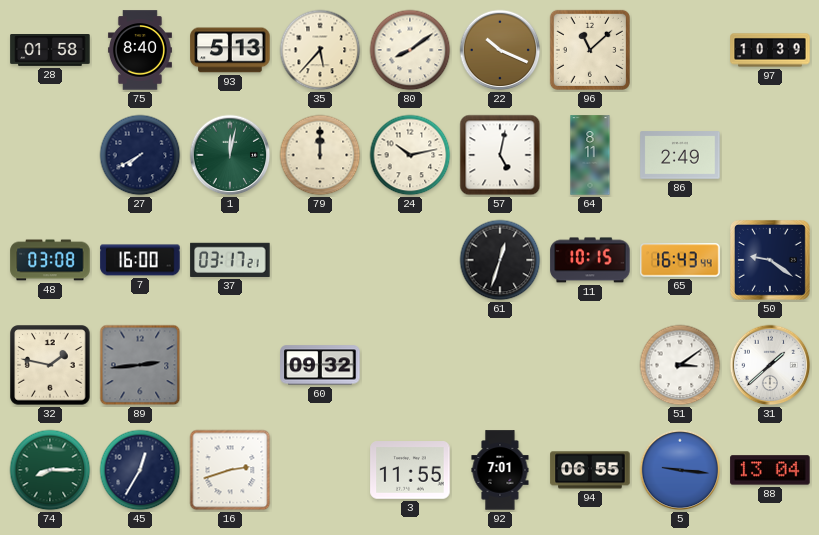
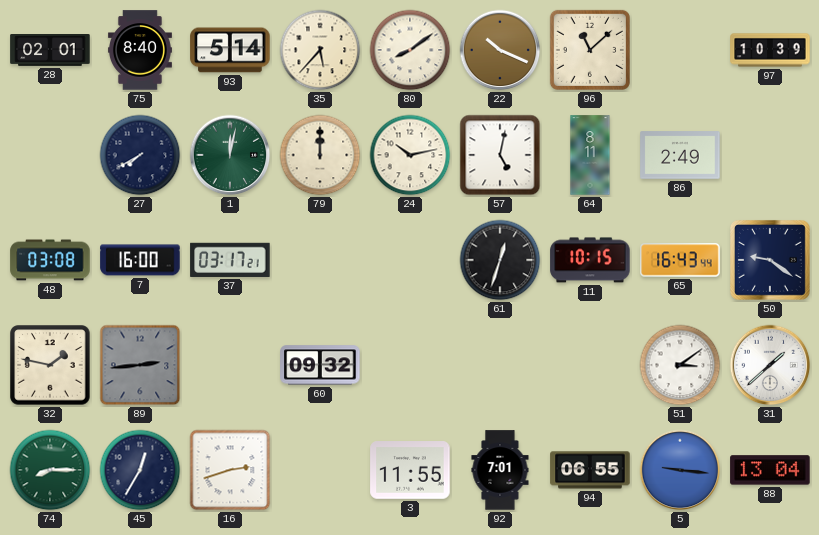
28: 01:58 -> 02:01 (50, 51)
93: 5:13 -> 5:14 (230, 50)
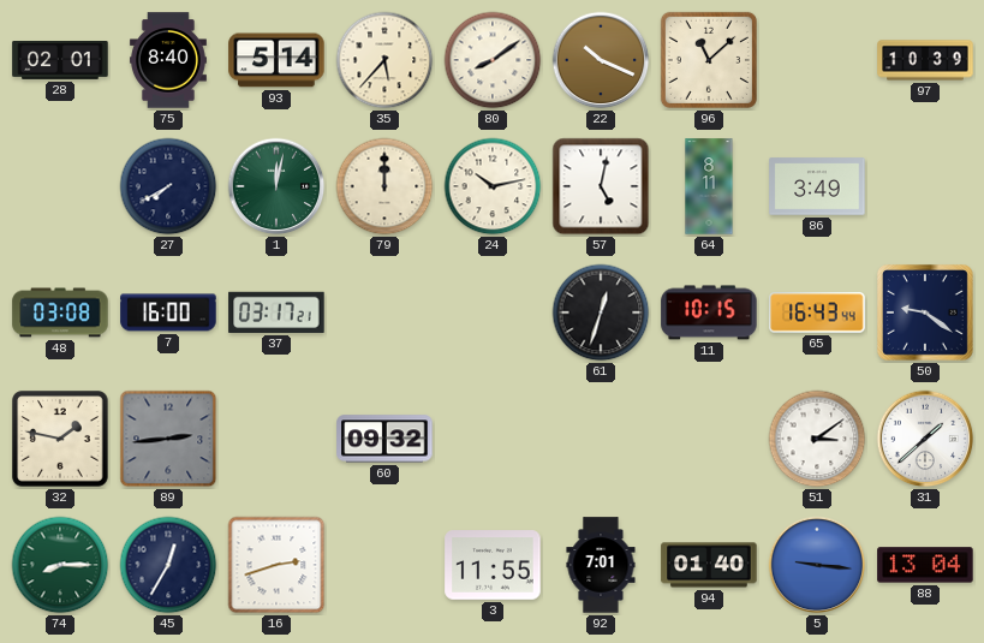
86: 2:49 -> 3:49 (817, 186)
94: 06:55 -> 01:40 (709, 565)
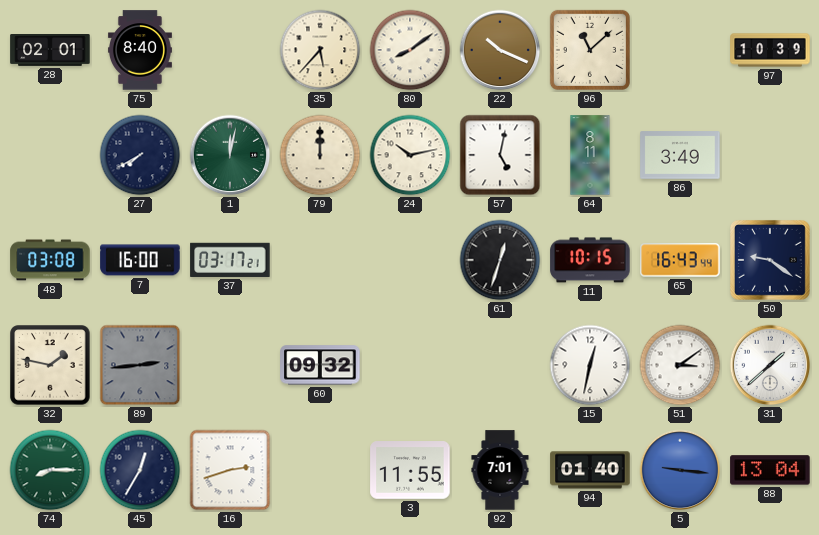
93: 5:14 -> none (276, 60)
15: none -> 12:32 (590, 365)
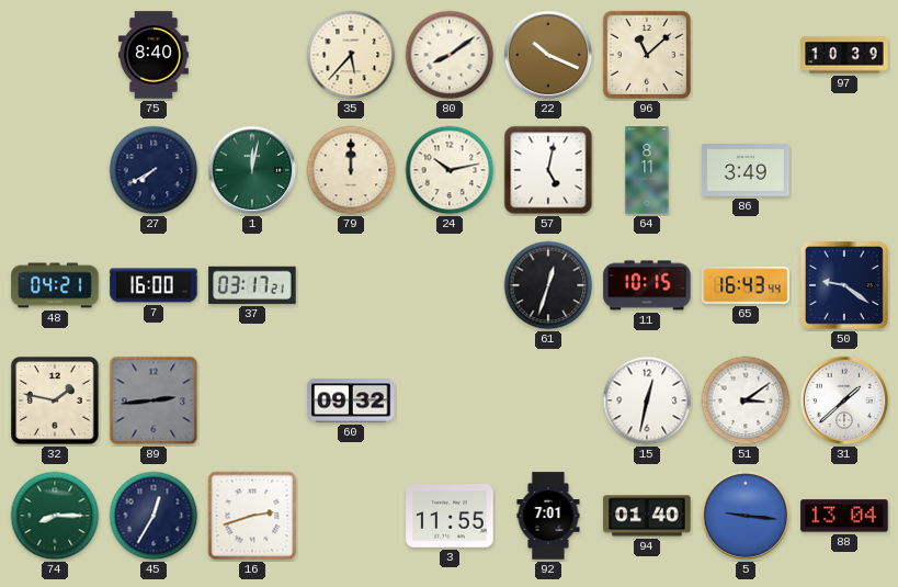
28: 02:01 -> none (50, 51)
48: 03:08 -> 04:21 (55, 285)
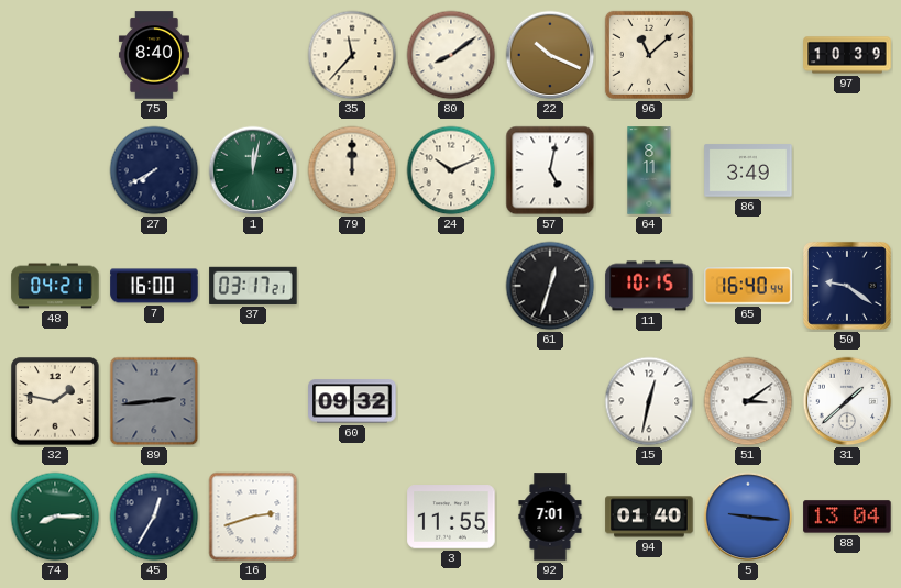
35: 5:37 -> 11:37 (352, 55)
24: 10:13 -> 10:11 (451, 170)
65: 16:43 -> 16:40 (748, 286)
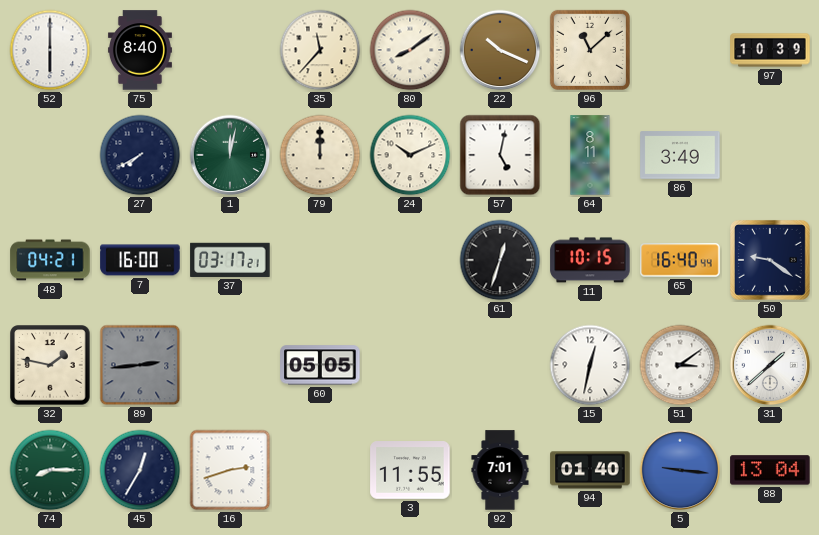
52: none -> 6:00 (50, 50)
60: 09:32 -> 05:05 (320, 365)
